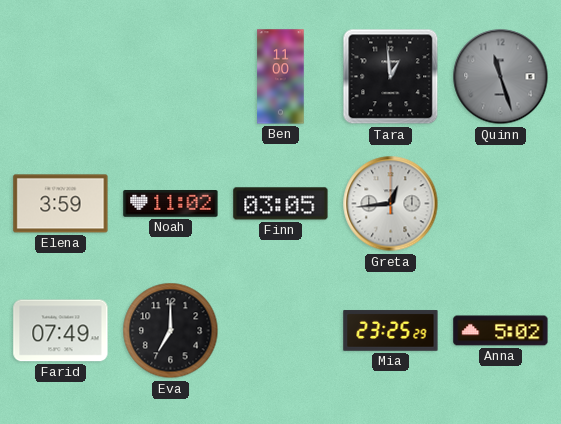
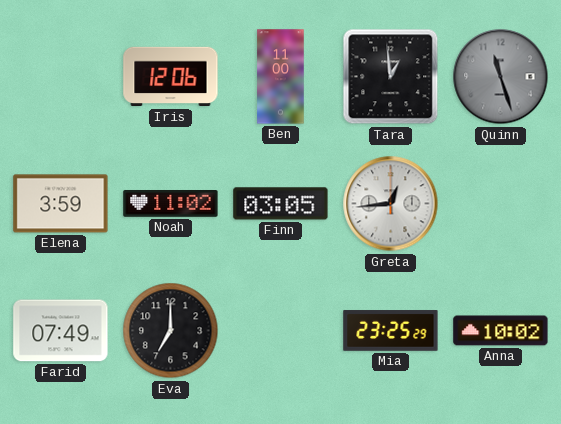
Iris: none -> 12:06 (171, 77)
Anna: 5:02 -> 10:02 (501, 331)
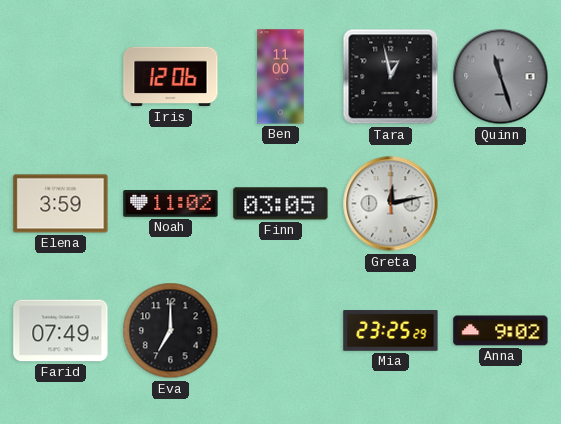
Tara: 12:59 -> 12:58 (391, 77)
Greta: 12:44 -> 12:13 (391, 204)
Anna: 10:02 -> 9:02 (501, 331)
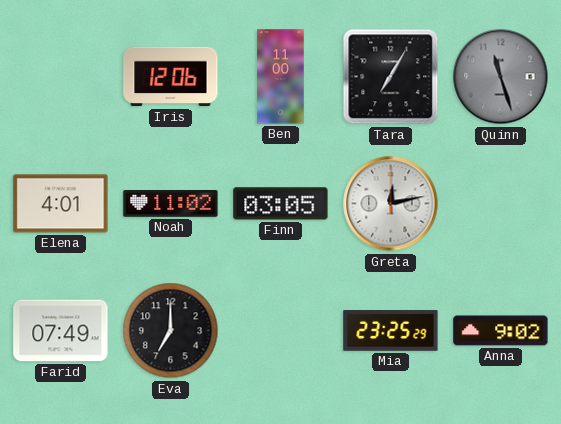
Tara: 12:58 -> 7:05 (391, 77)
Elena: 3:59 -> 4:01 (61, 204)
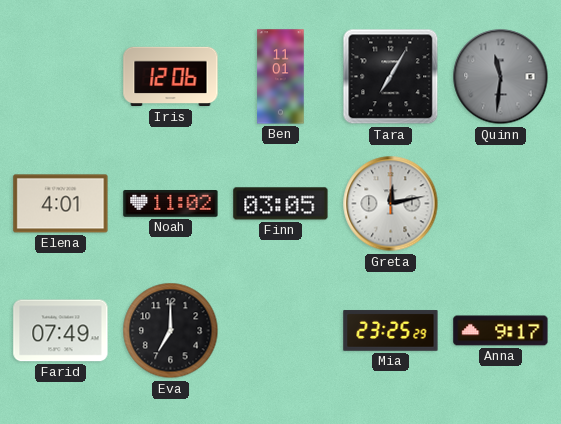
Ben: 11:00 -> 11:01 (281, 77)
Quinn: 11:27 -> 11:31 (501, 77)
Anna: 9:02 -> 9:17 (501, 331)
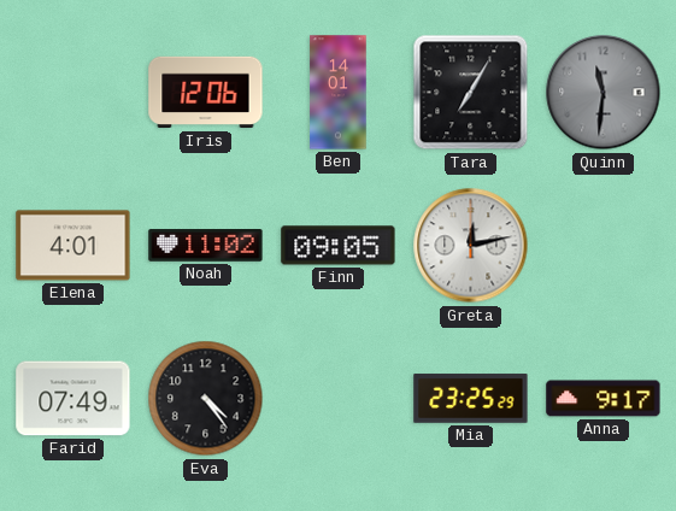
Ben: 11:01 -> 14:01 (339, 93)
Finn: 03:05 -> 09:05 (339, 246)
Eva: 7:00 -> 4:24 (206, 399)
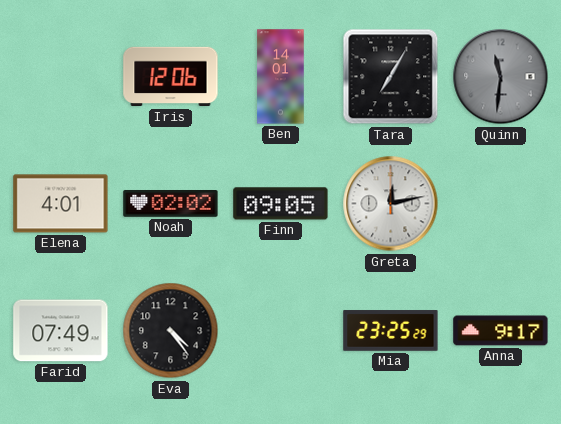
Noah: 11:02 -> 02:02 (171, 204)
